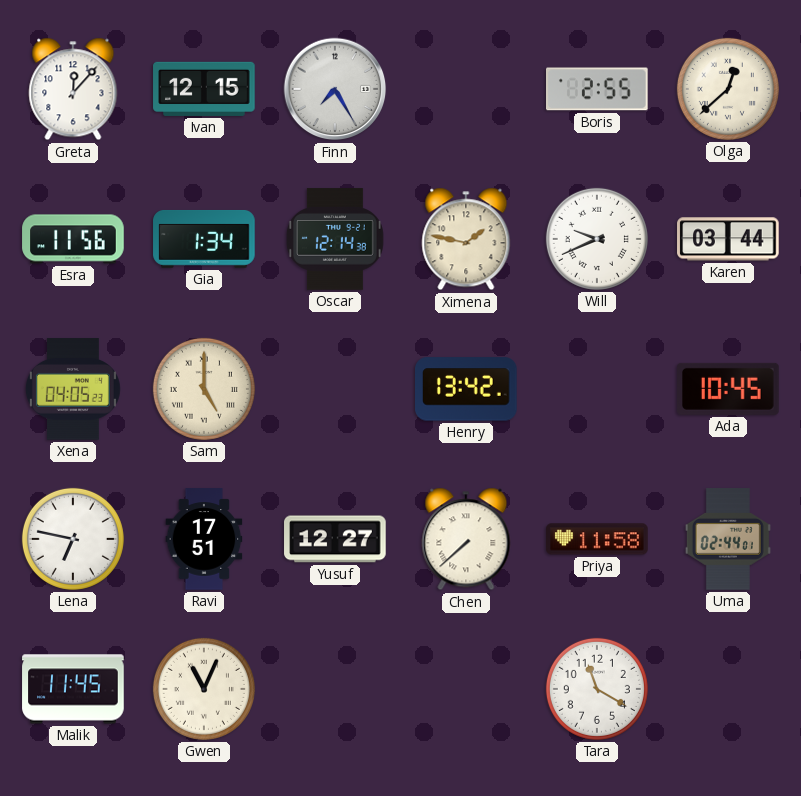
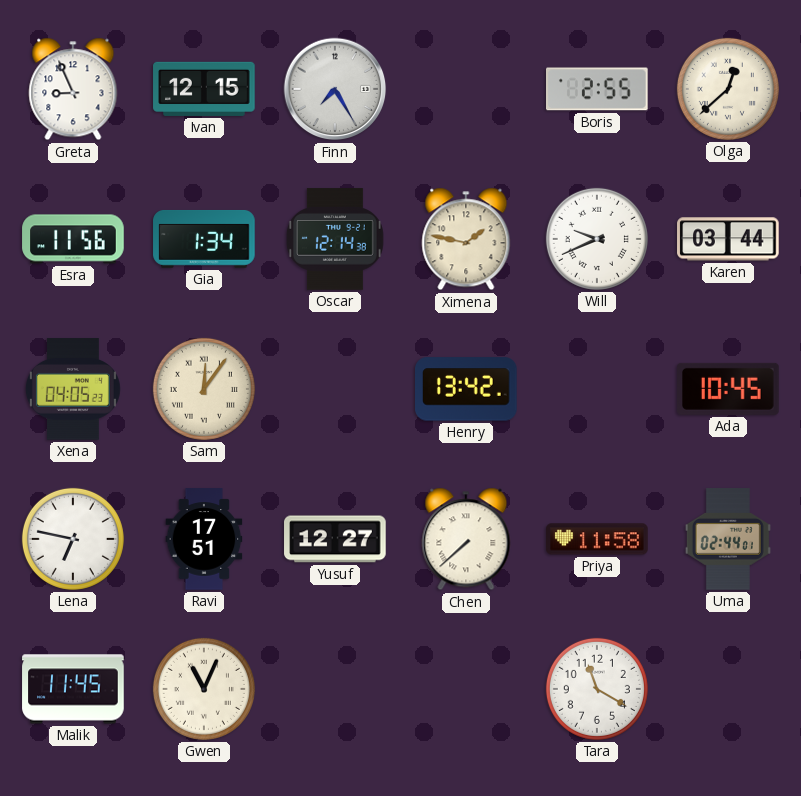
Greta: 12:07 -> 8:56 (73, 89)
Sam: 5:00 -> 12:06 (204, 389)
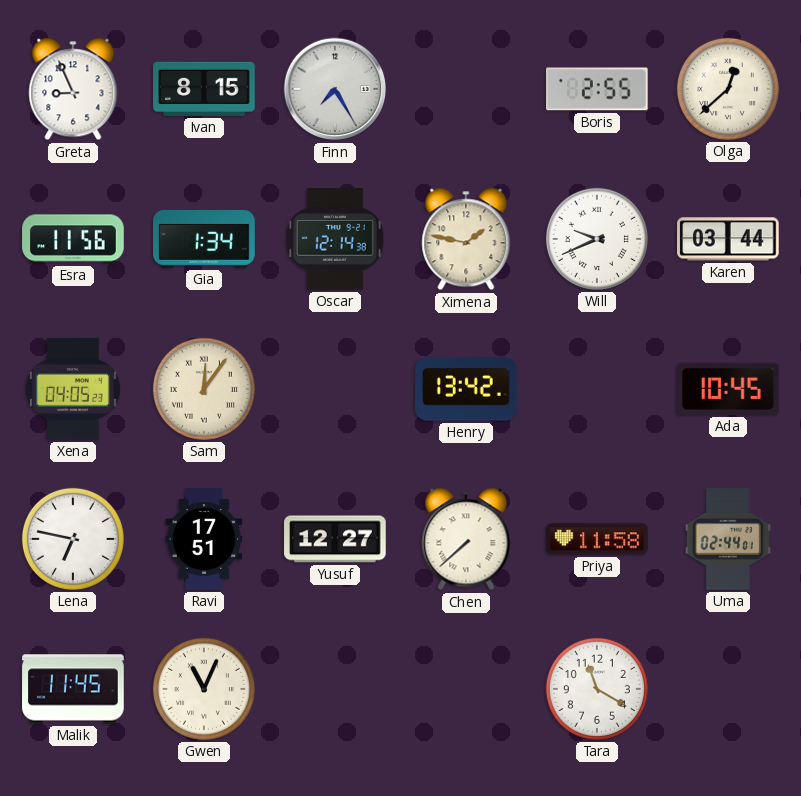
Ivan: 12:15 -> 8:15 (204, 89)
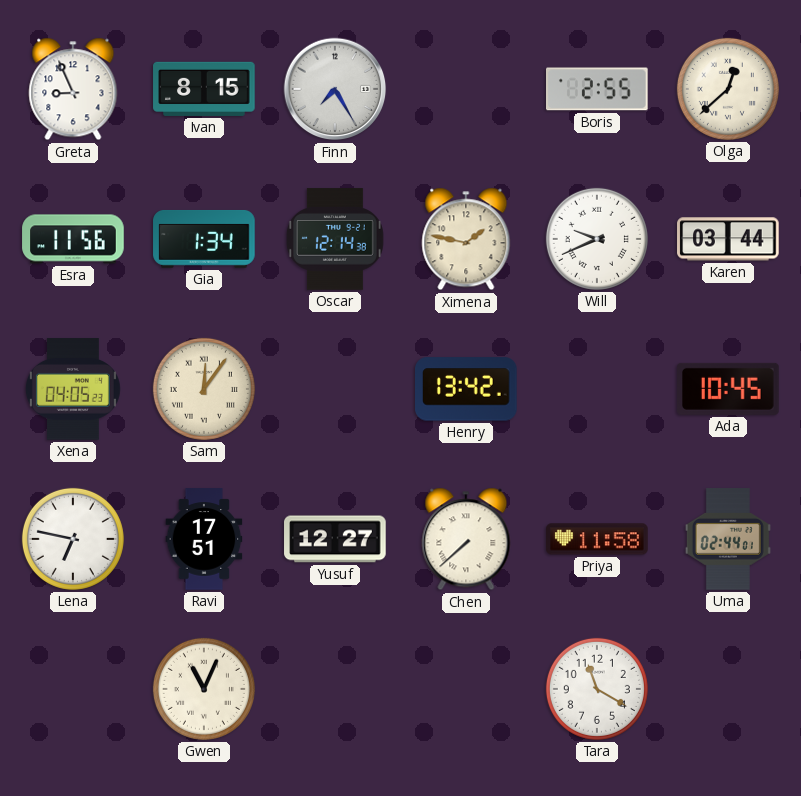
Malik: 11:45 -> none (73, 689)
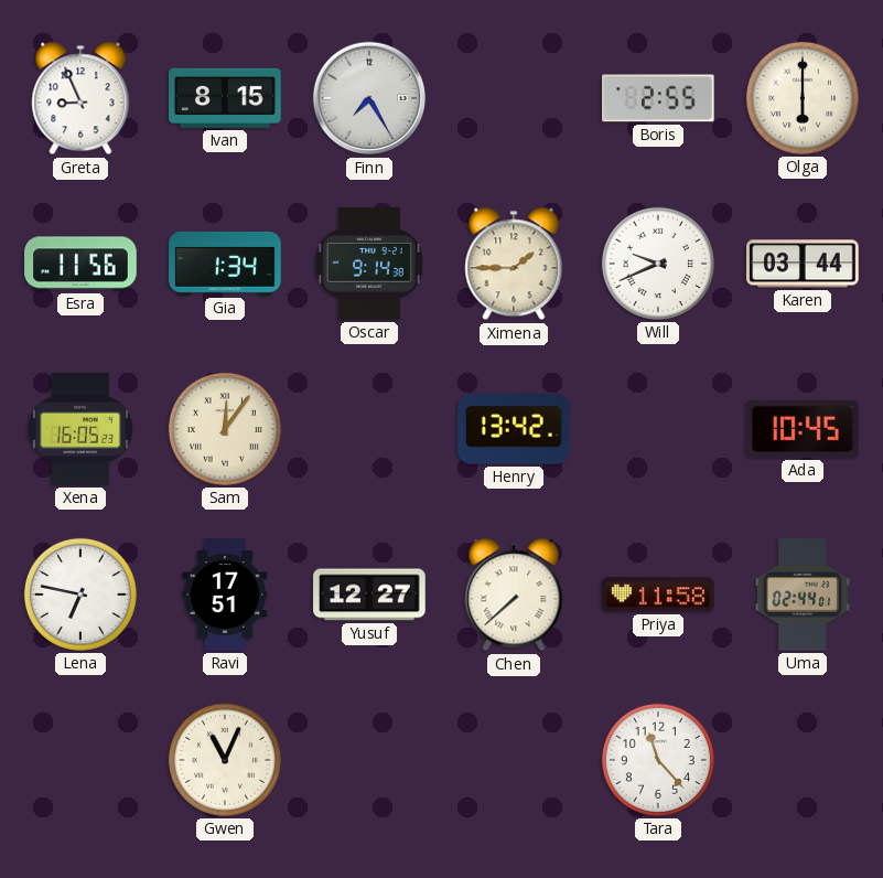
Olga: 12:38 -> 6:00 (803, 98)
Oscar: 12:14 -> 9:14 (369, 264)
Ximena: 1:47 -> 1:45 (514, 264)
Xena: 04:05 -> 16:05 (80, 429)
Tara: 11:20 -> 11:23 (658, 760)
